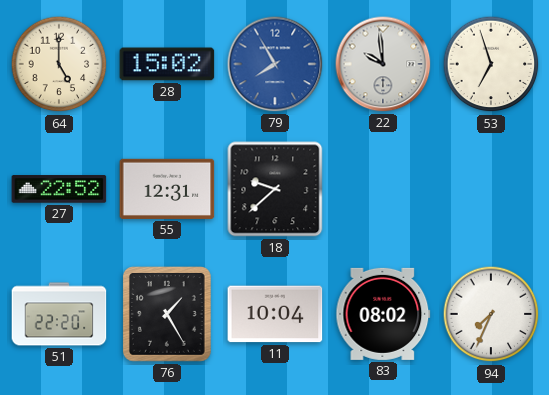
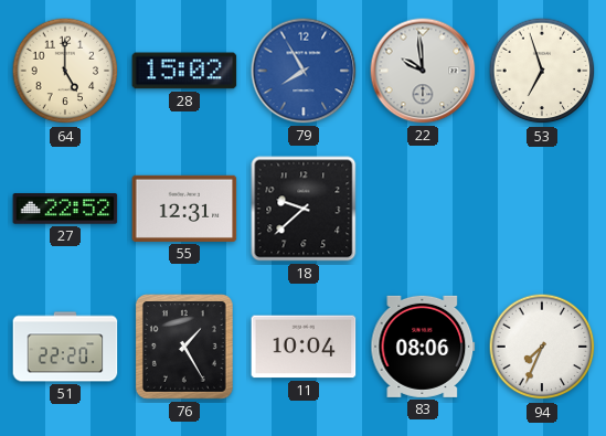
83: 08:02 -> 08:06 (423, 347)
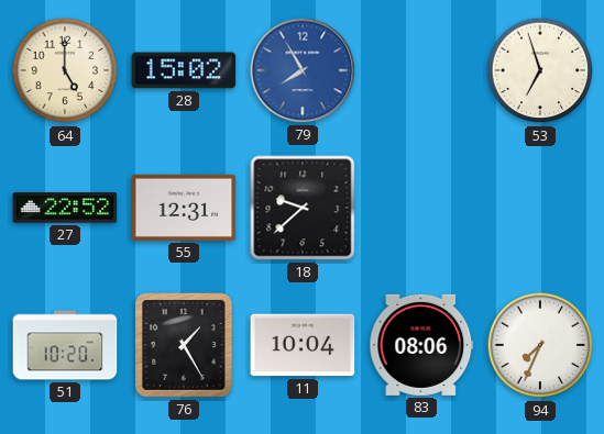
22: 9:59 -> none (423, 71)
51: 22:20 -> 10:20 (65, 345)
